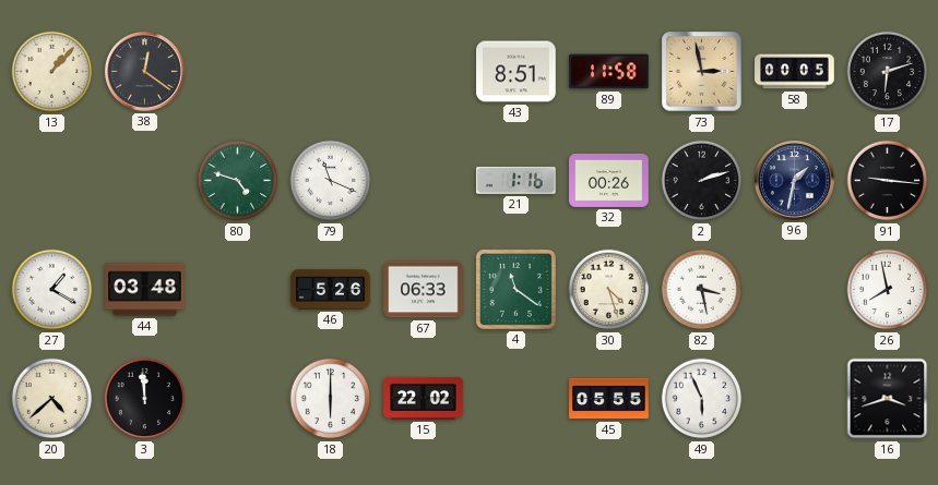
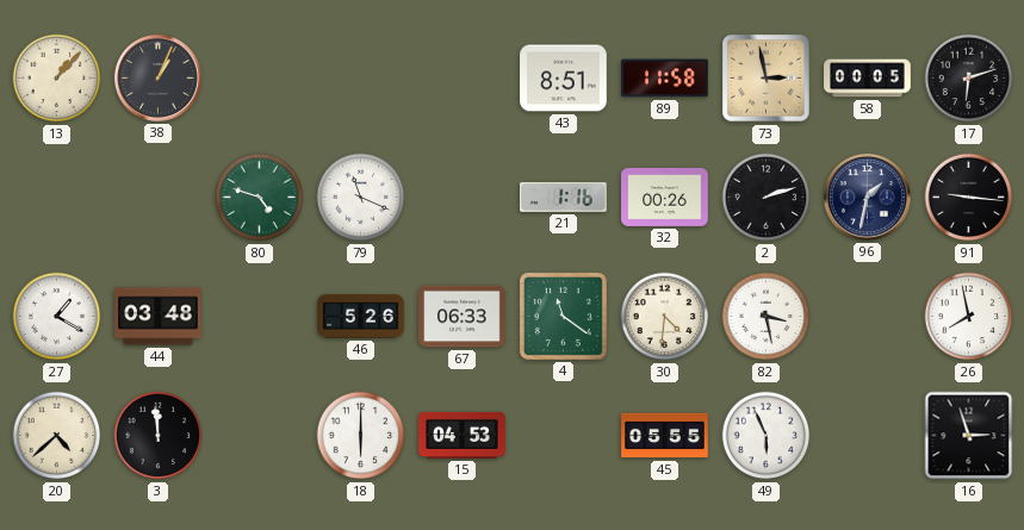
38: 12:21 -> 1:04 (157, 77)
30: 4:27 -> 4:31 (665, 317)
15: 22:02 -> 04:53 (463, 435)
16: 3:42 -> 2:57 (969, 436)
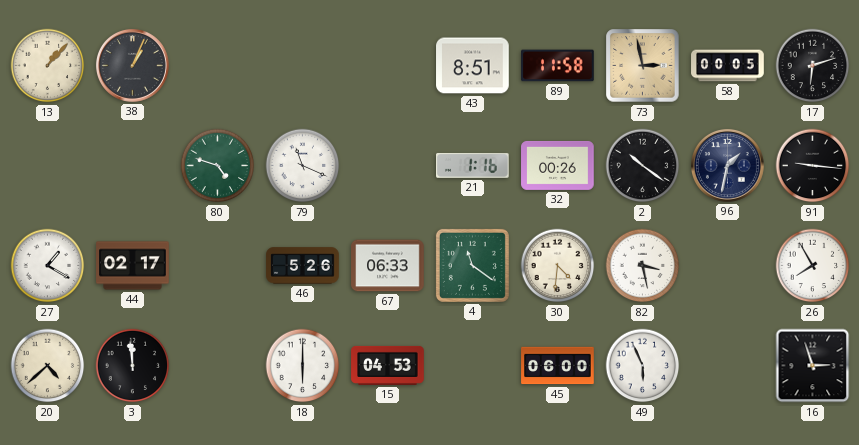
2: 2:12 -> 10:21 (643, 166)
44: 03:48 -> 02:17 (133, 266)
26: 7:58 -> 7:55 (813, 266)
45: 05:55 -> 06:00 (558, 366)
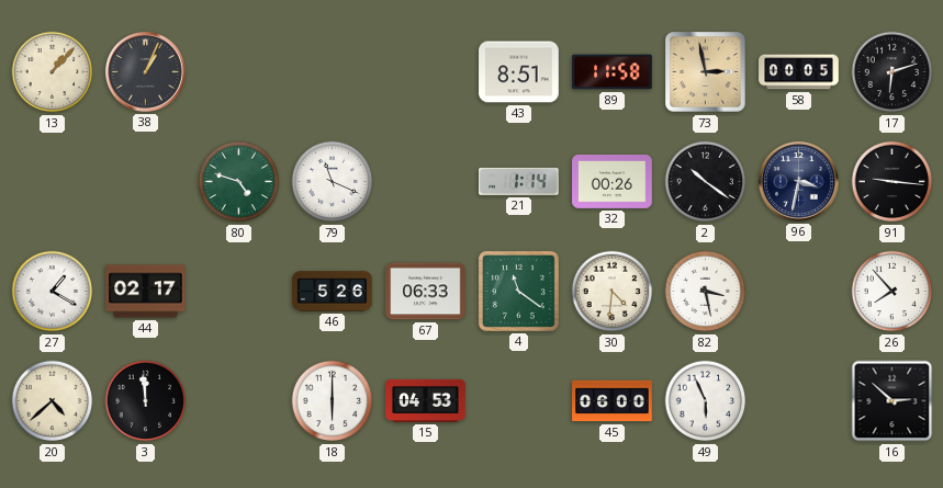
21: 1:16 -> 1:14 (519, 181)
96: 1:32 -> 3:32 (798, 181)
26: 7:55 -> 7:53 (893, 292)
16: 2:57 -> 2:52 (893, 401)
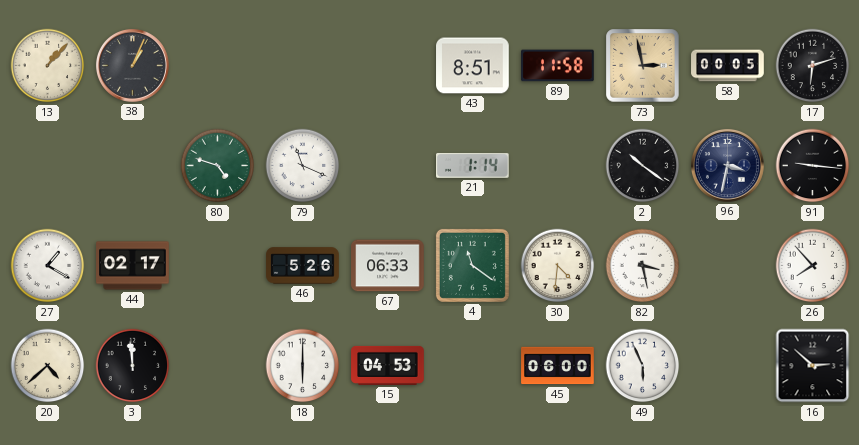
32: 00:26 -> none (613, 181)
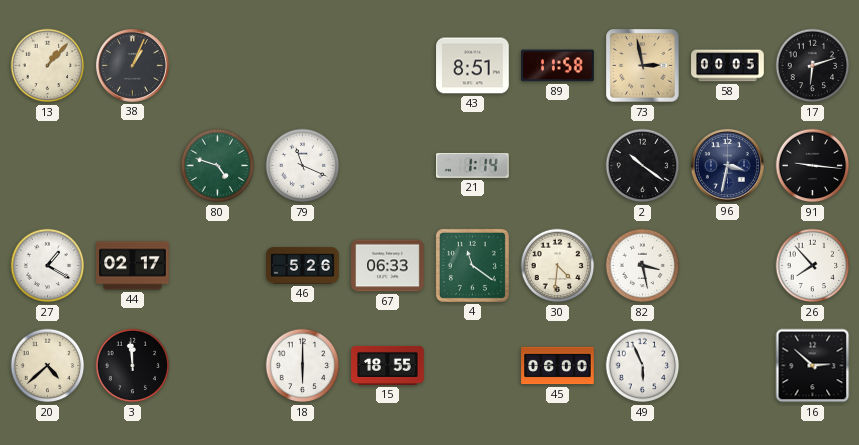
15: 04:53 -> 18:55 (388, 365)
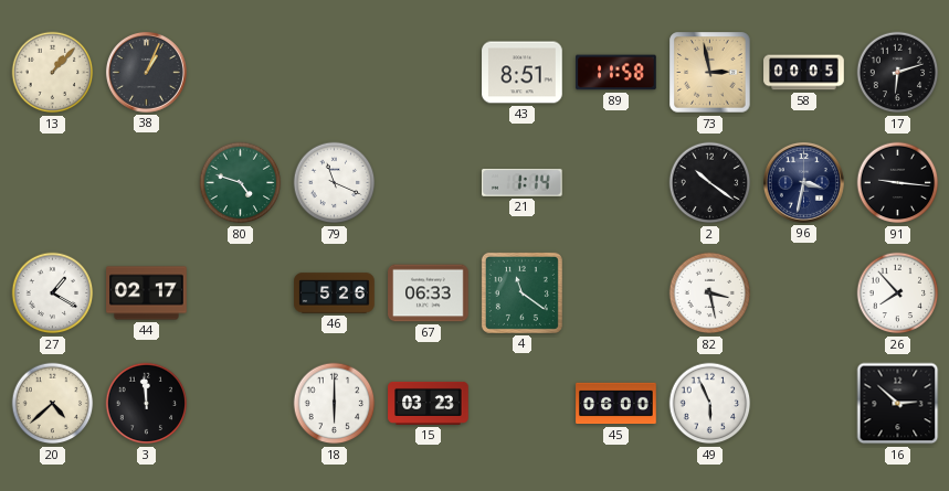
30: 4:31 -> none (558, 266)
15: 18:55 -> 03:23 (429, 403)
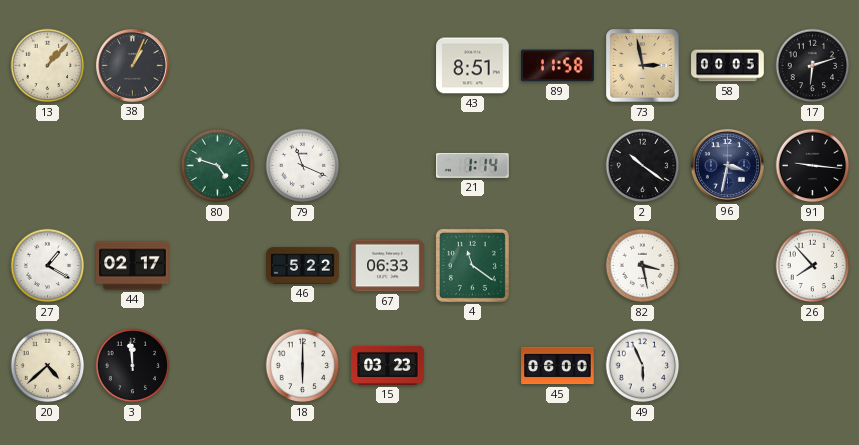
46: 5:26 -> 5:22 (303, 266)
16: 2:52 -> none (898, 404)
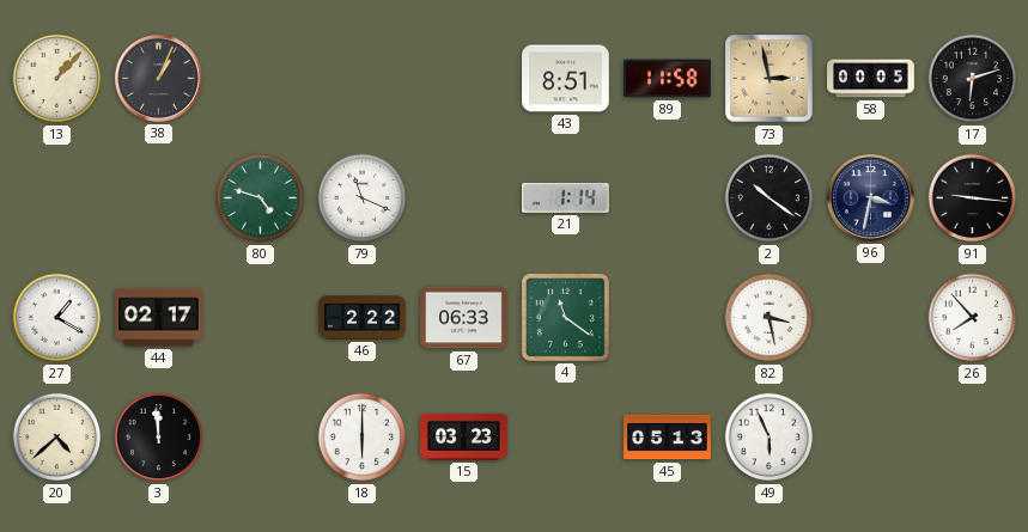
46: 5:22 -> 2:22 (363, 318)
45: 06:00 -> 05:13 (668, 438)
